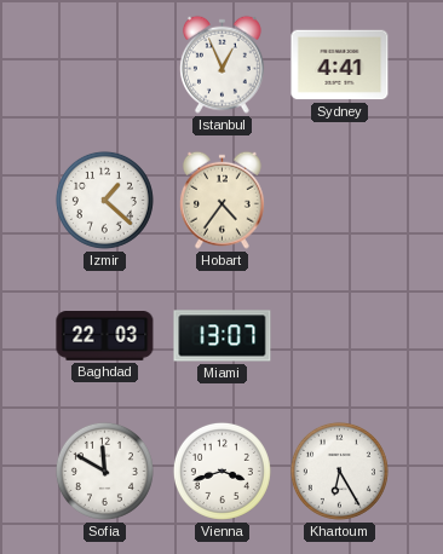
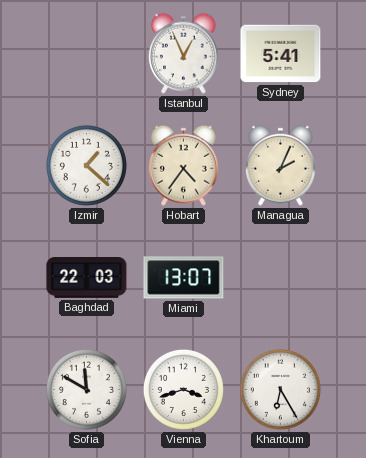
Sydney: 4:41 -> 5:41 (281, 54)
Managua: none -> 2:04 (280, 165)
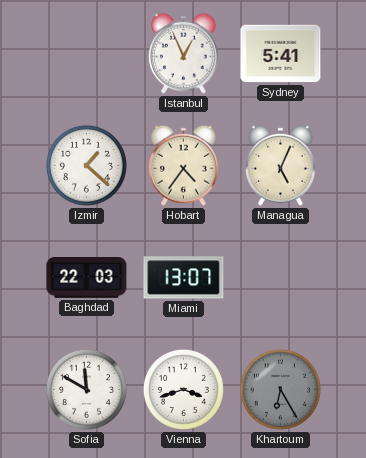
Managua: 2:04 -> 5:04 (280, 165)
Khartoum dial: white -> grey (280, 389)
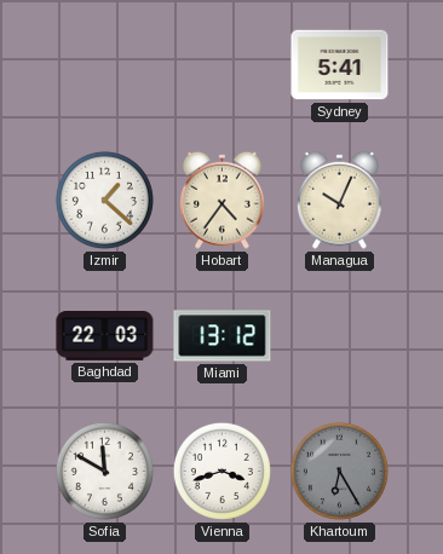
Istanbul: 12:56 -> none (183, 53)
Managua: 5:04 -> 10:04 (339, 200)
Miami: 13:07 -> 13:12 (223, 336)
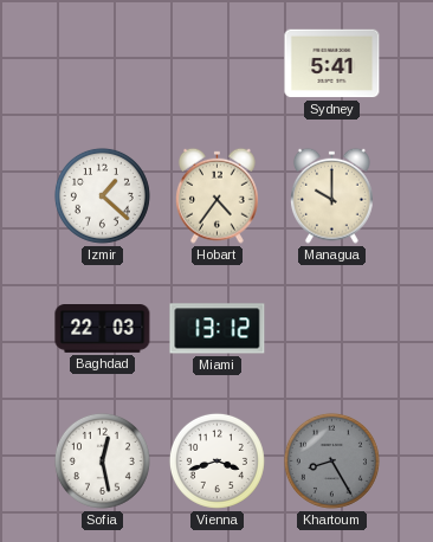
Managua: 10:04 -> 10:00 (331, 195)
Sofia: 11:50 -> 12:28 (102, 460)
Khartoum: 6:25 -> 8:25 (331, 460)
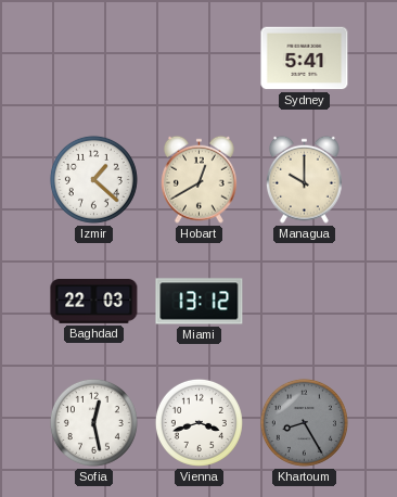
Hobart: 4:36 -> 12:40 (198, 179)
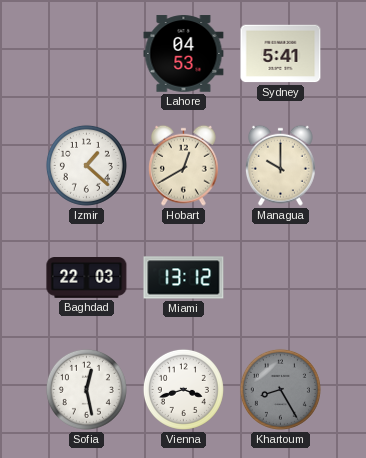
Lahore: none -> 04:53 (184, 54)
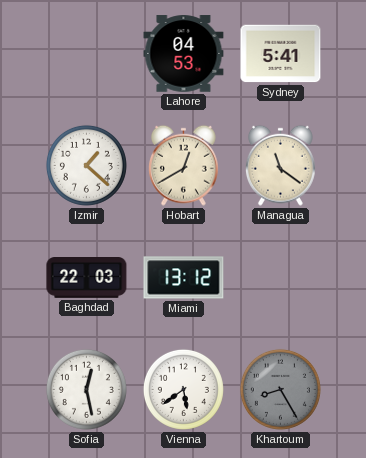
Managua: 10:00 -> 11:21 (280, 165)
Vienna: 3:42 -> 5:39 (183, 389)
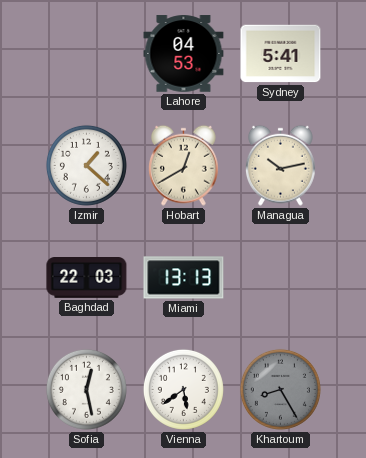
Managua: 11:21 -> 10:13 (280, 165)
Miami: 13:12 -> 13:13 (184, 278)
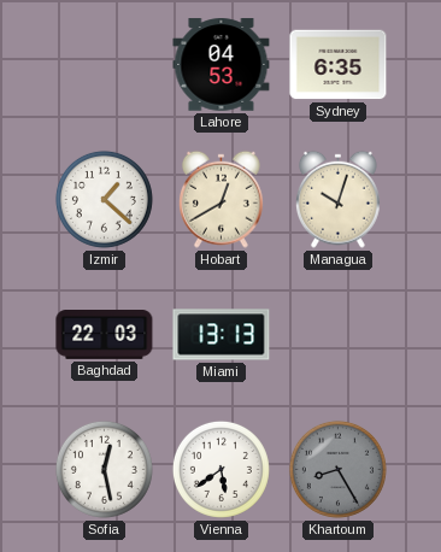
Sydney: 5:41 -> 6:35 (339, 65)
Managua: 10:13 -> 10:03 (337, 199)
